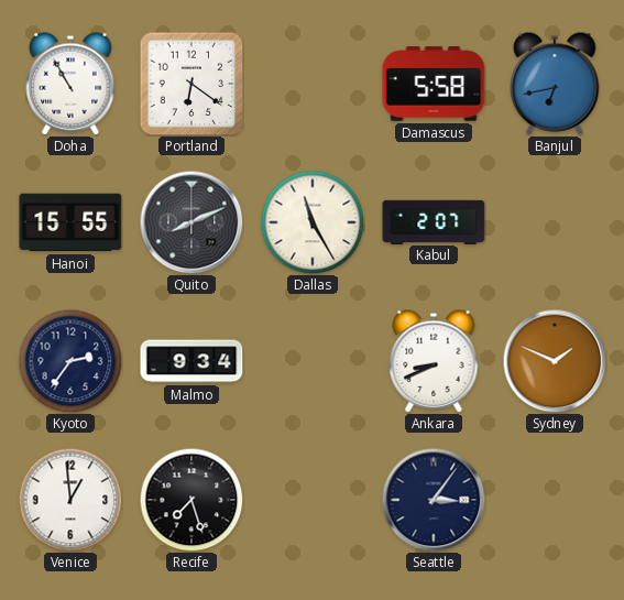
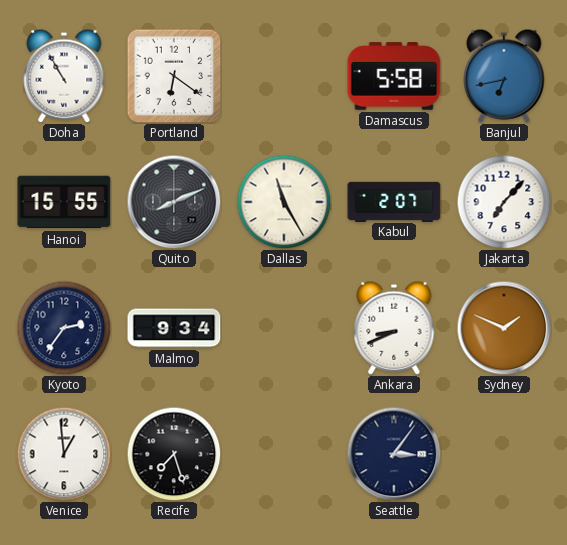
Jakarta: none -> 7:07 (504, 202)
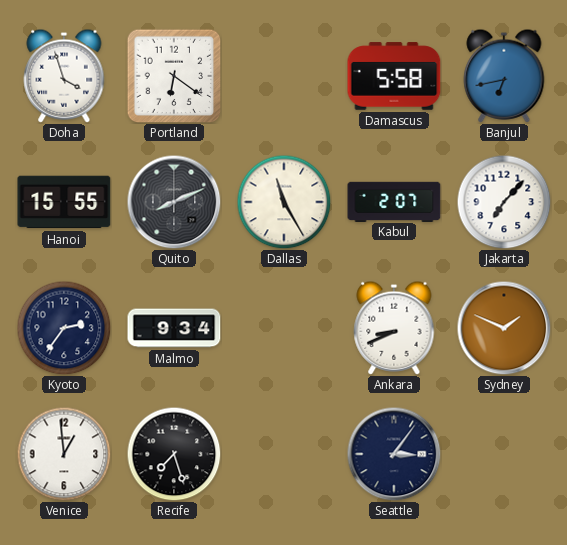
Doha: 10:55 -> 3:57 (64, 76)
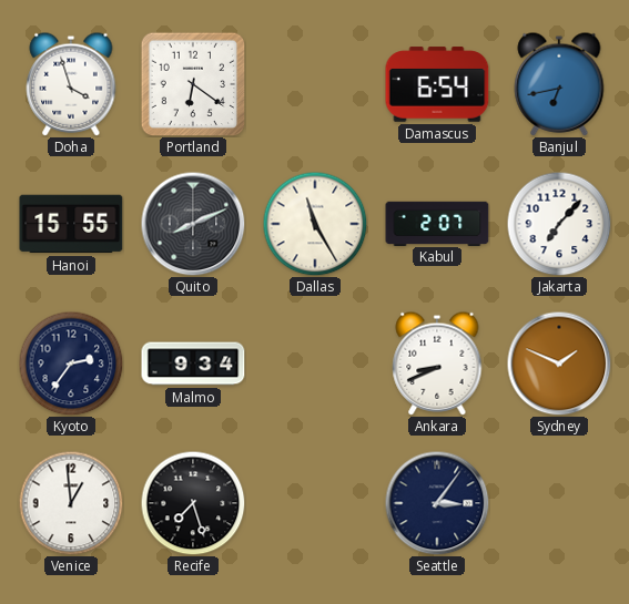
Damascus: 5:58 -> 6:54 (437, 84)
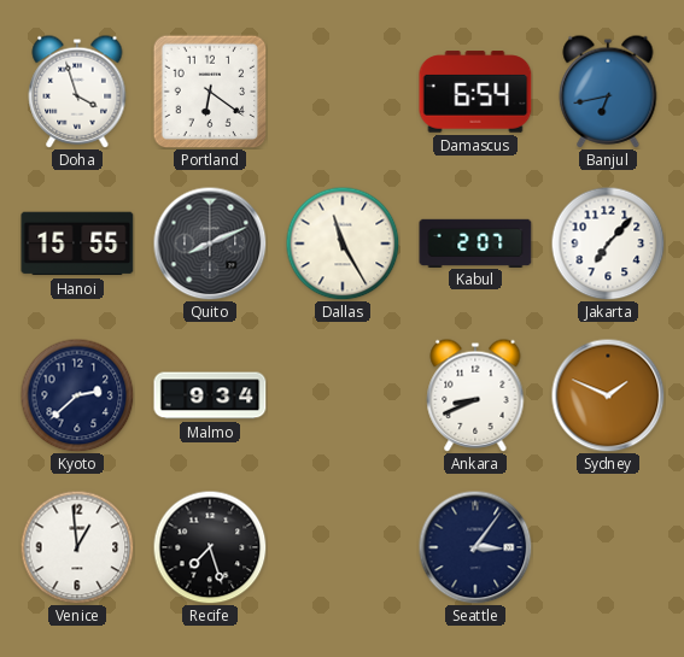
Kyoto: 2:36 -> 2:38 (77, 395)
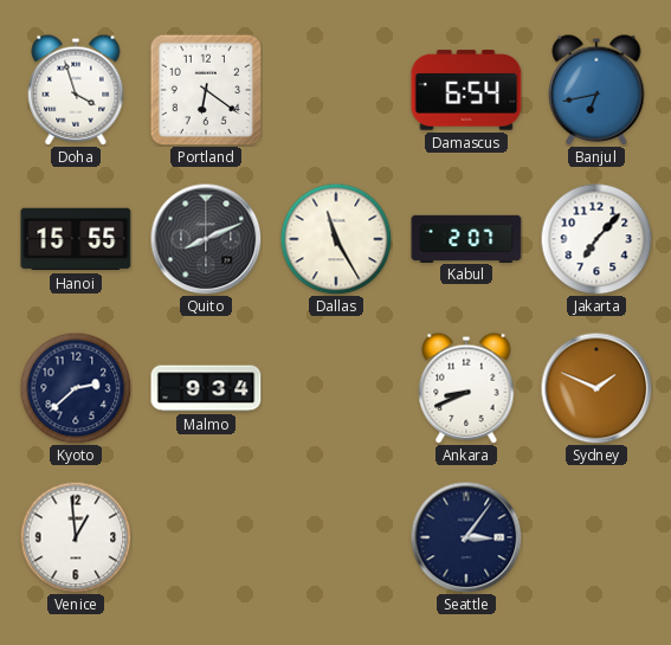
Recife: 7:27 -> none (210, 547)
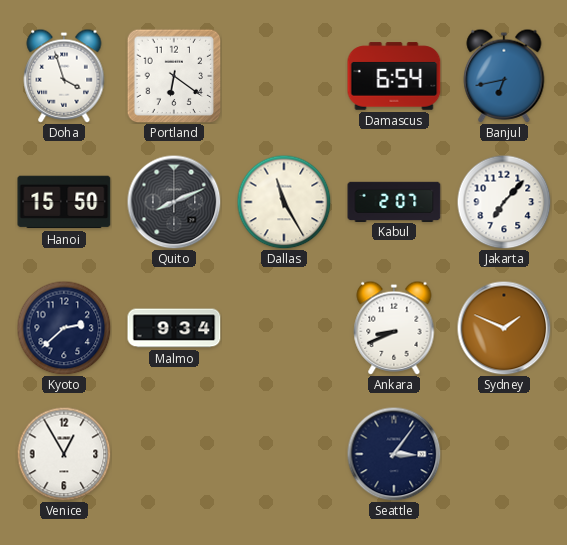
Hanoi: 15:55 -> 15:50 (64, 202)
Venice: 12:59 -> 12:55 (64, 454)
